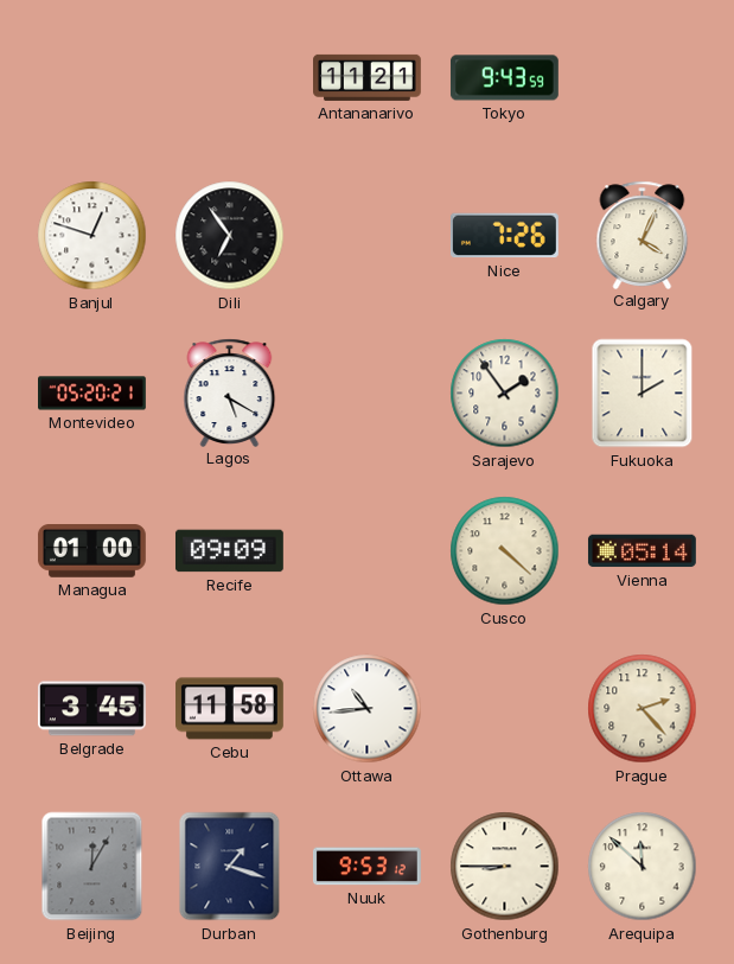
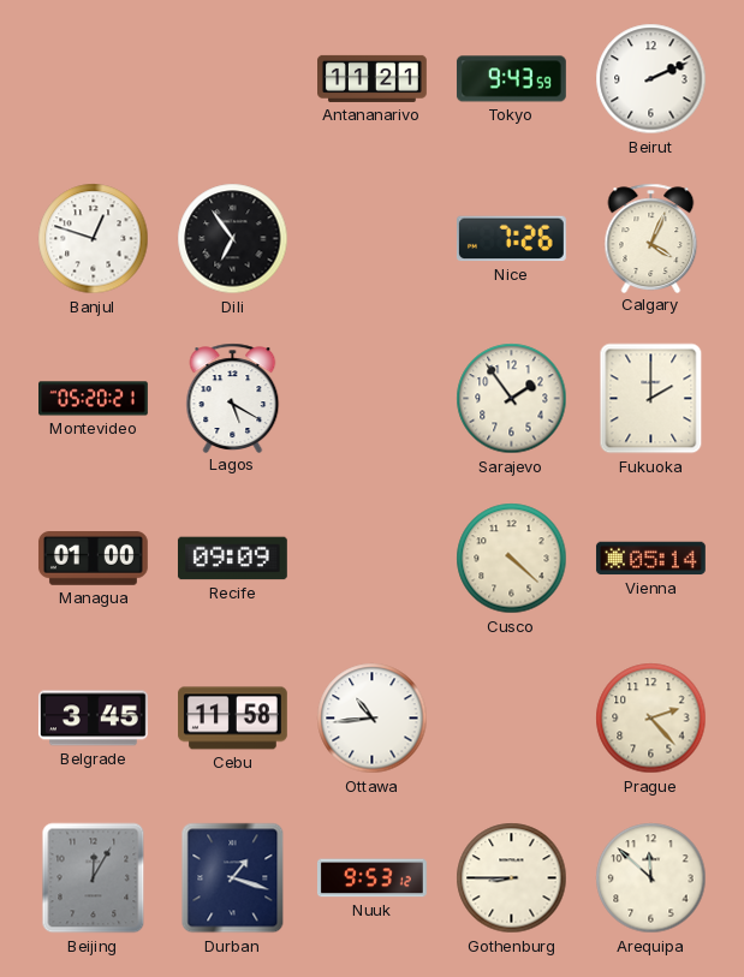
Beirut: none -> 2:11 (651, 79)
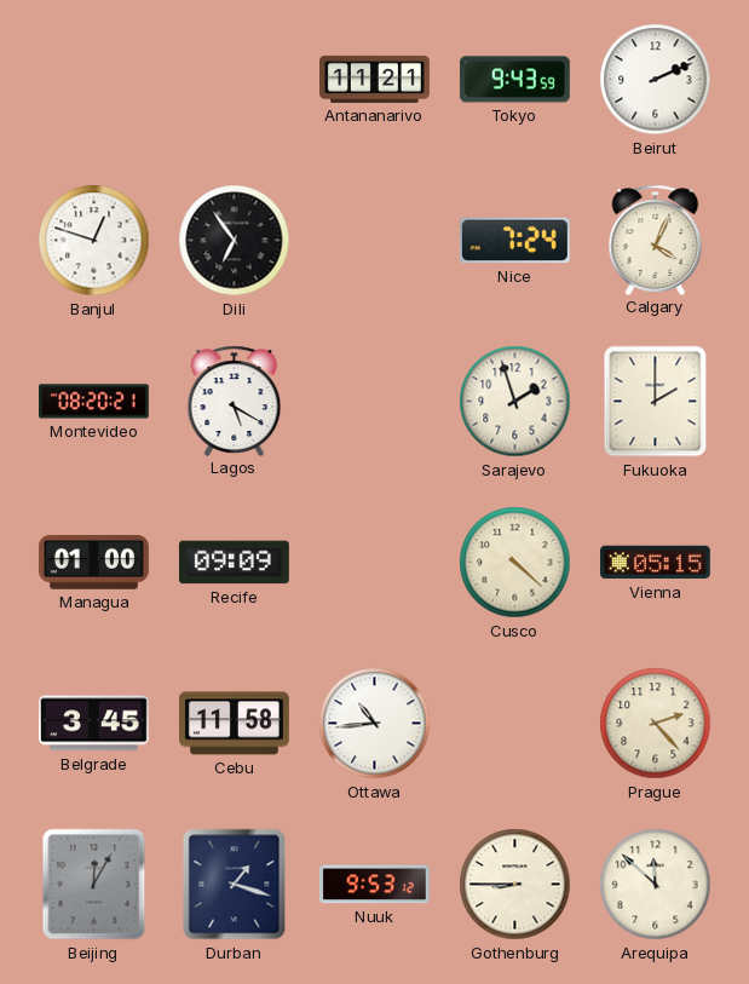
Nice: 7:26 -> 7:24 (514, 241)
Montevideo: 05:20 -> 08:20 (94, 402)
Sarajevo: 1:54 -> 1:57 (515, 402)
Vienna: 05:14 -> 05:15 (655, 563)
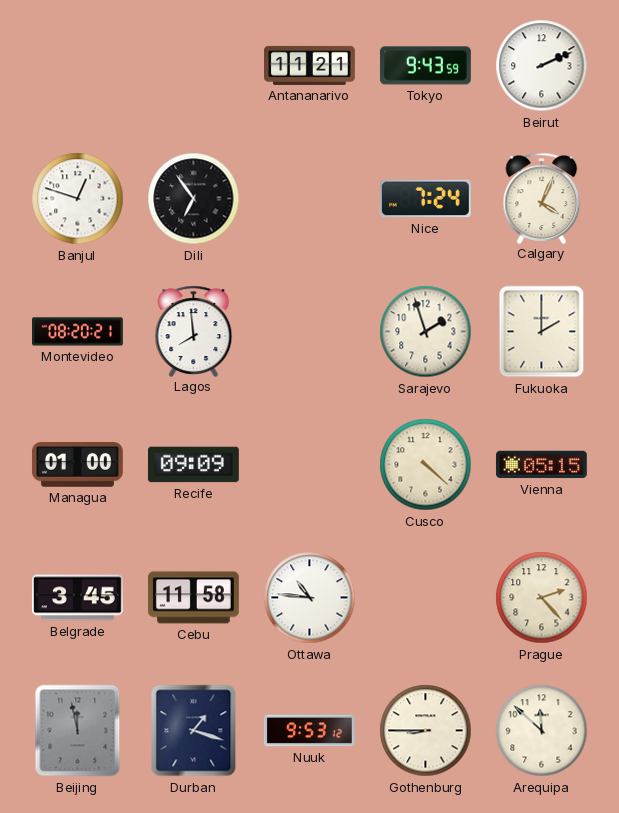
Lagos: 5:20 -> 7:59 (194, 331)
Ottawa: 10:44 -> 10:46 (310, 598)
Beijing: 12:05 -> 11:58 (78, 731)
